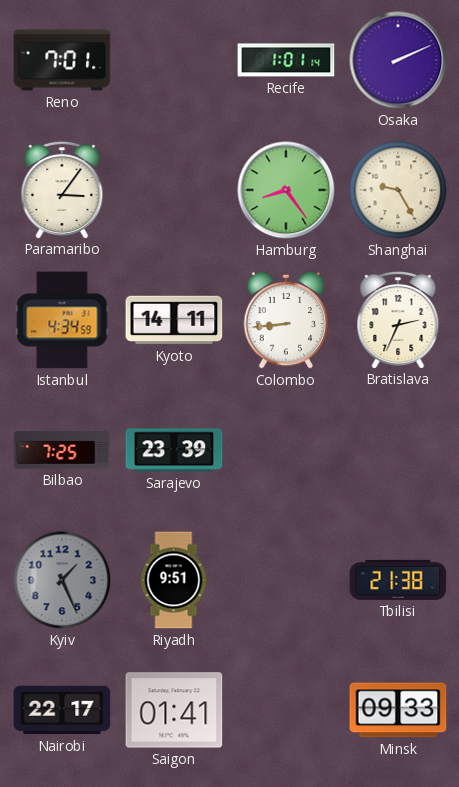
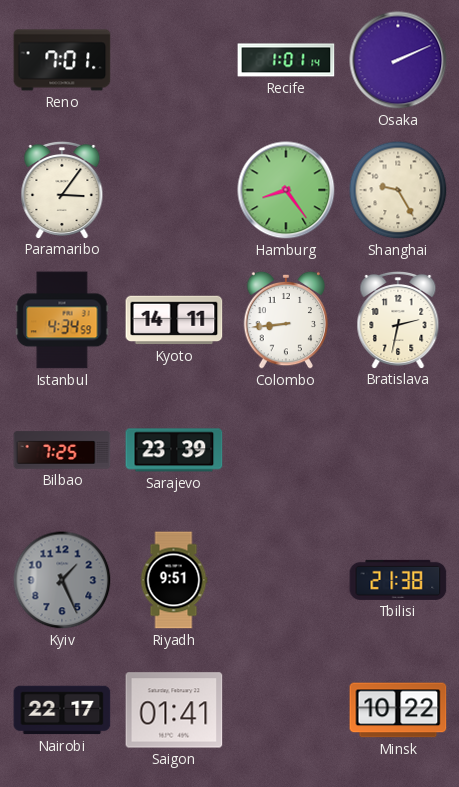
Bratislava: 2:34 -> 2:32 (398, 319)
Minsk: 09:33 -> 10:22 (398, 710)
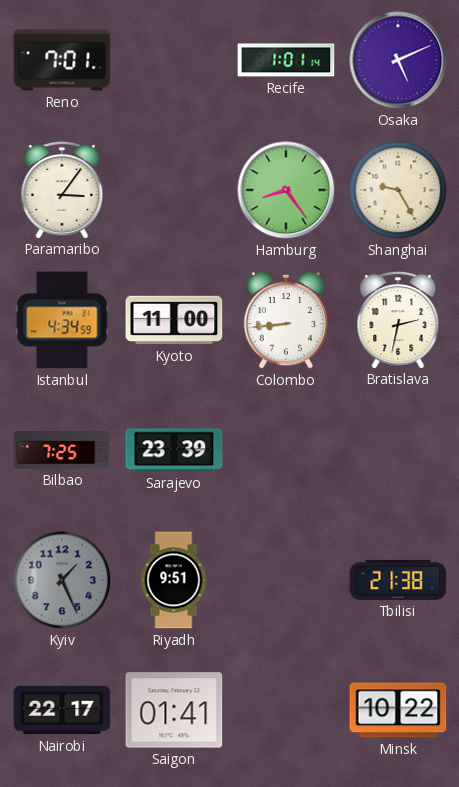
Osaka: 2:11 -> 5:11 (398, 60)
Kyoto: 14:11 -> 11:00 (174, 320)
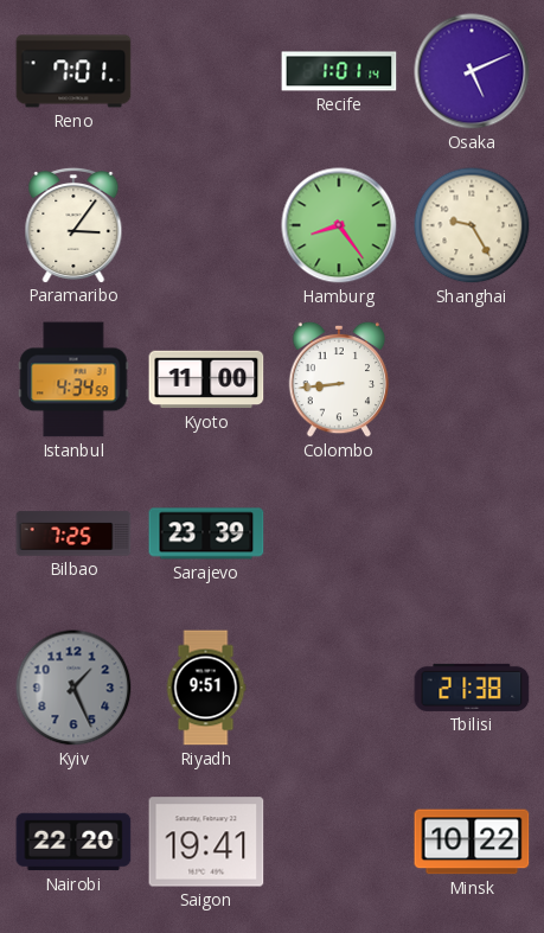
Bratislava: 2:32 -> none (398, 319)
Nairobi: 22:17 -> 22:20 (73, 842)
Saigon: 01:41 -> 19:41 (206, 842)
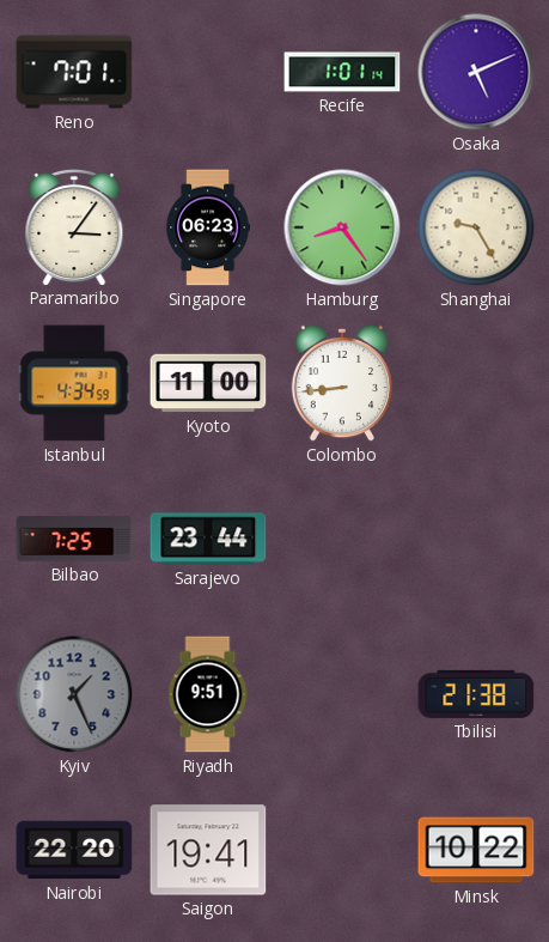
Singapore: none -> 06:23 (208, 227)
Sarajevo: 23:39 -> 23:44 (208, 539)
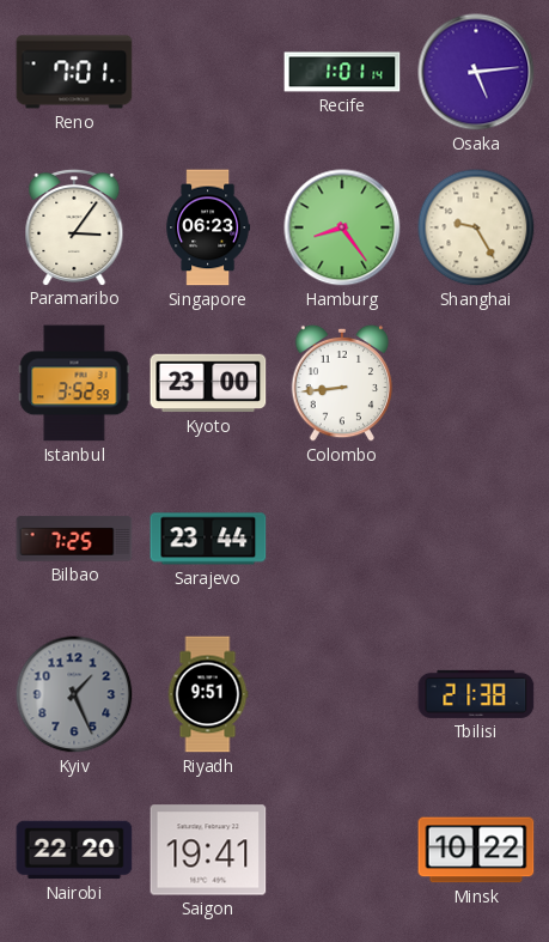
Osaka: 5:11 -> 5:14 (476, 72)
Istanbul: 4:34 -> 3:52 (74, 383)
Kyoto: 11:00 -> 23:00 (208, 383)
